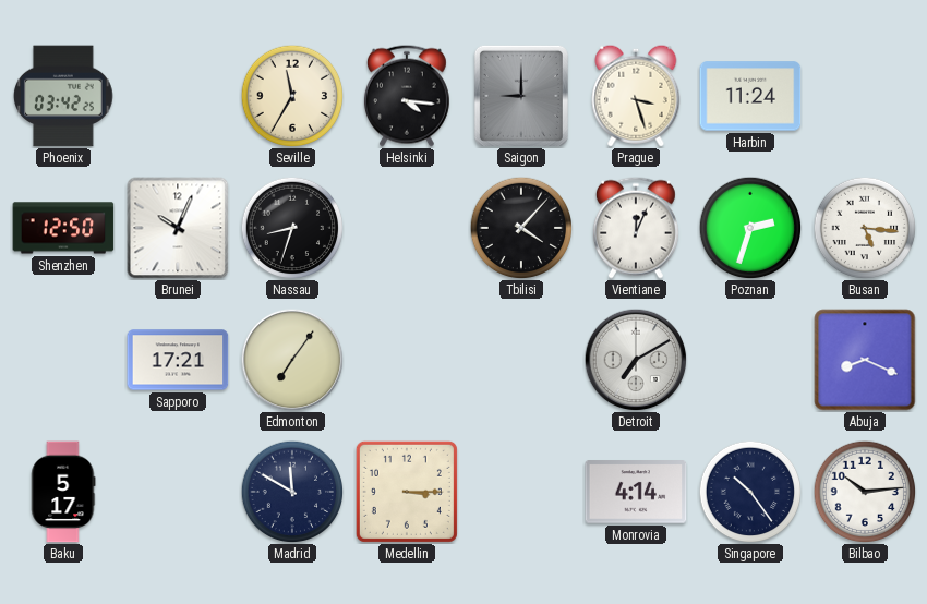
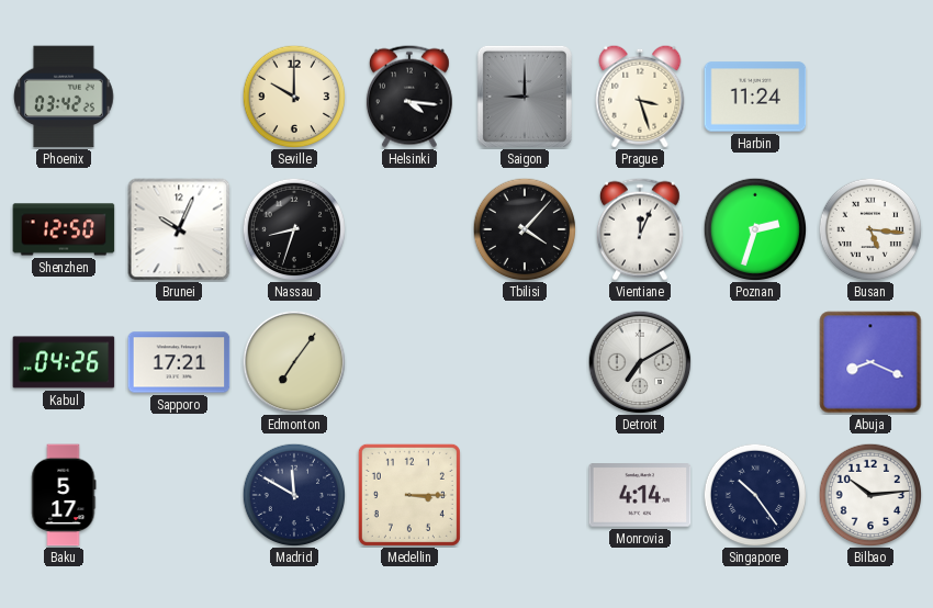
Seville: 11:35 -> 10:00 (294, 97)
Kabul: none -> 04:26 (64, 362)
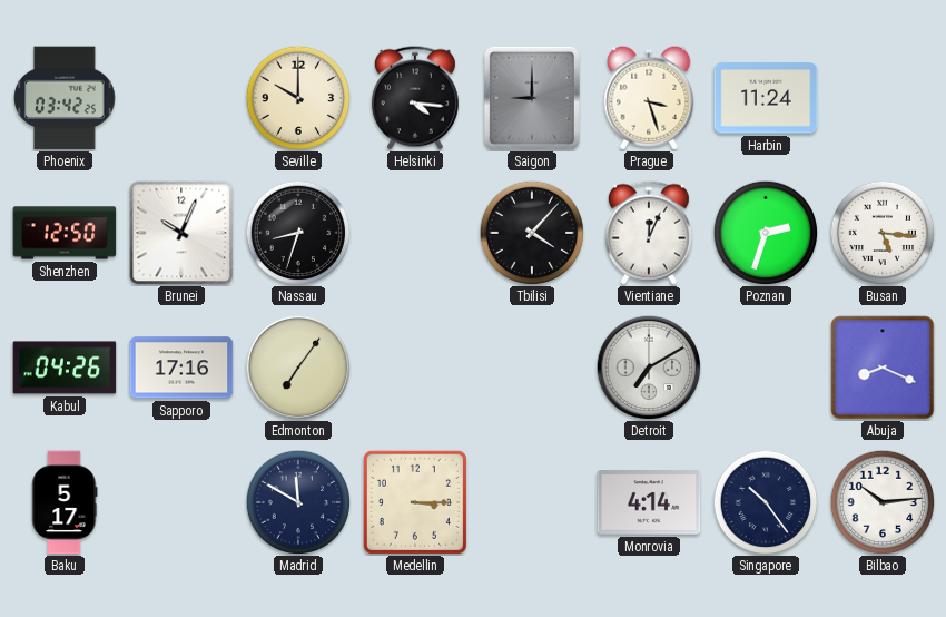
Sapporo: 17:21 -> 17:16 (181, 368)
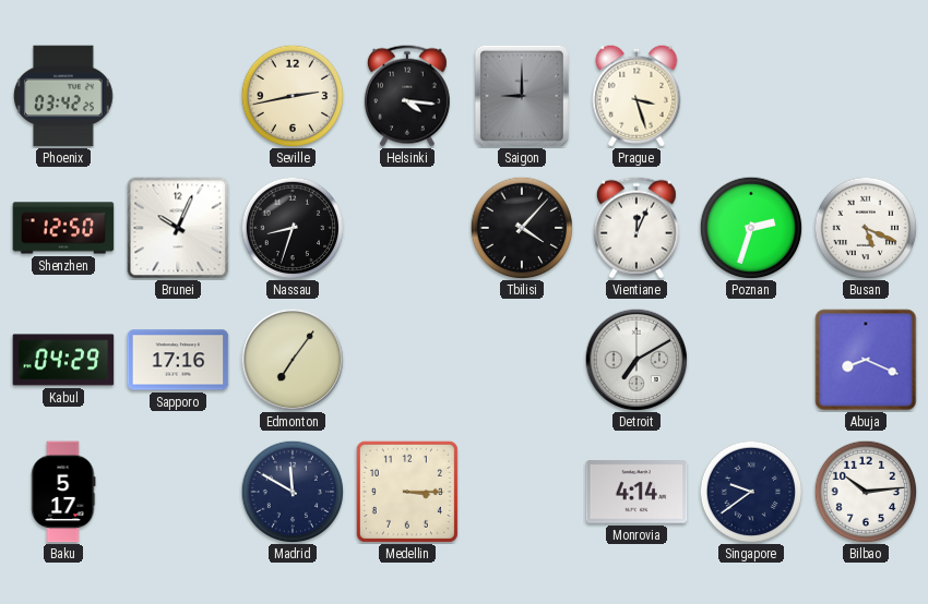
Seville: 10:00 -> 2:43 (293, 96)
Harbin: 11:24 -> none (766, 98)
Busan: 5:16 -> 5:19 (866, 228)
Kabul: 04:26 -> 04:29 (63, 360)
Singapore: 10:24 -> 9:39 (751, 492)
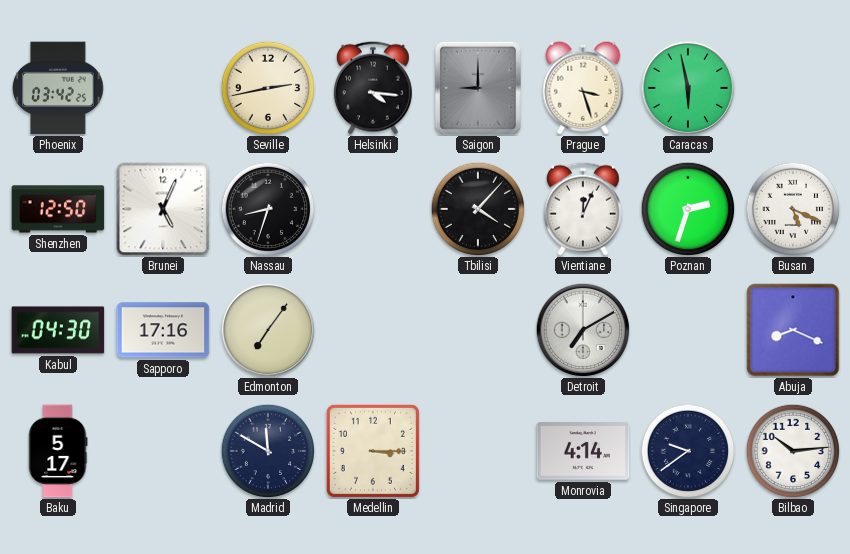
Caracas: none -> 5:58 (688, 88)
Brunei: 10:04 -> 5:04 (163, 209)
Kabul: 04:29 -> 04:30 (58, 330)
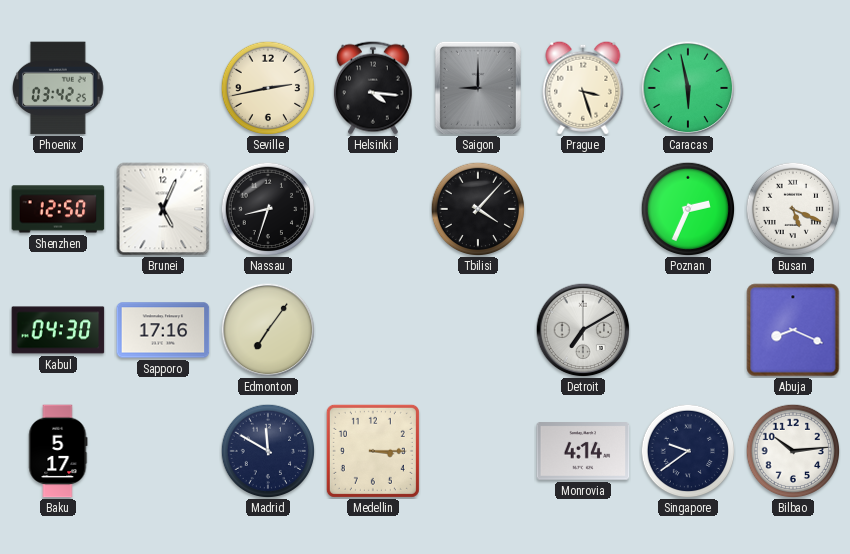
Vientiane: 12:04 -> none (583, 209)
Poznan: 2:33 -> 2:34 (688, 209)
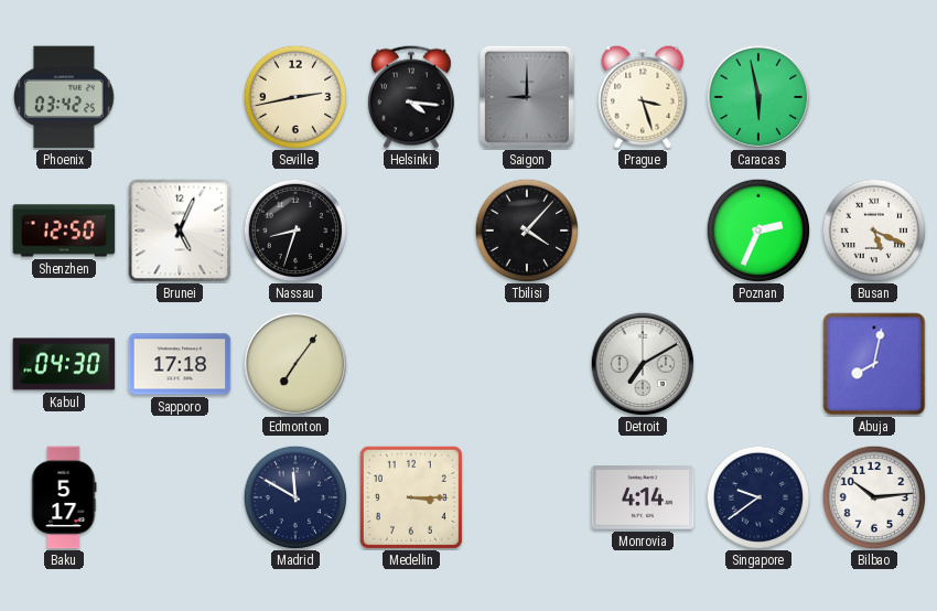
Sapporo: 17:16 -> 17:18 (180, 364)
Abuja: 8:19 -> 8:02 (874, 364)
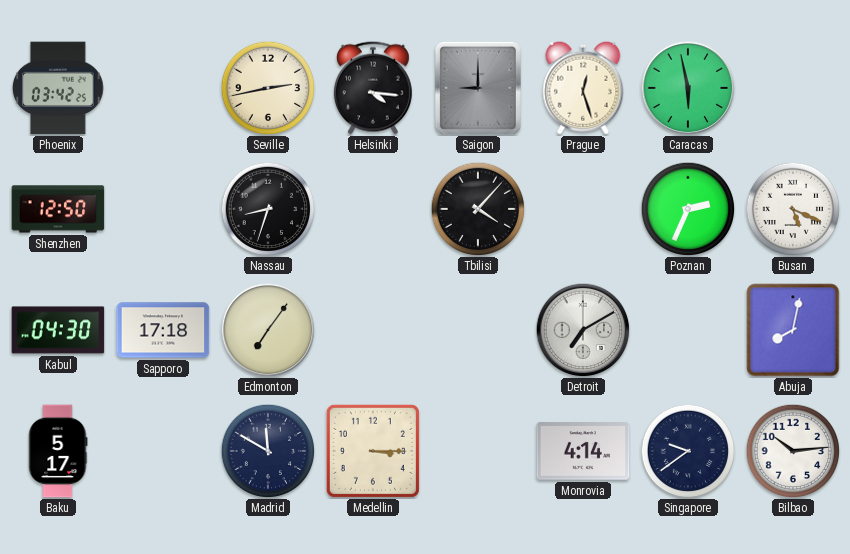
Prague: 3:27 -> 12:27 (583, 88)
Brunei: 5:04 -> none (180, 231)
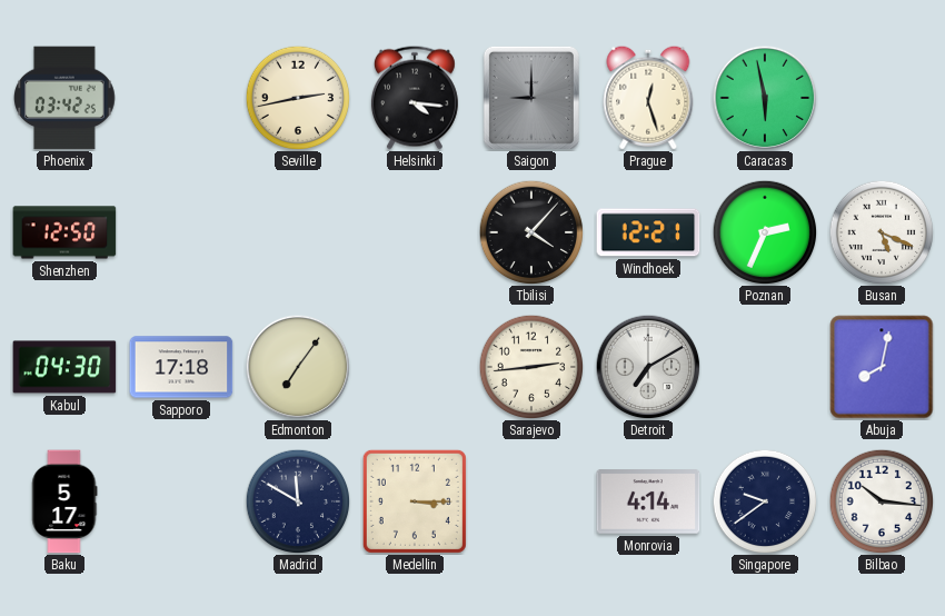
Nassau: 8:33 -> none (268, 209)
Windhoek: none -> 12:21 (648, 232)
Sarajevo: none -> 2:44 (531, 367)
Bilbao: 10:14 -> 10:16 (882, 501)
